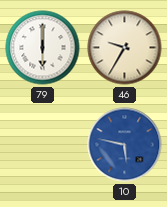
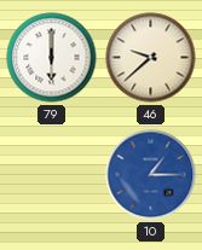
46: 9:35 -> 9:38 (151, 58)
10: 5:47 -> 1:15 (151, 175)
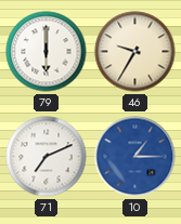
46: 9:38 -> 9:35 (135, 52)
71: none -> 7:11 (47, 157)
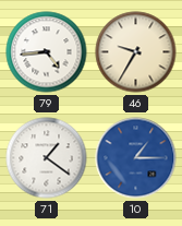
79: 6:00 -> 4:44 (47, 52)
71: 7:11 -> 1:21 (47, 158)
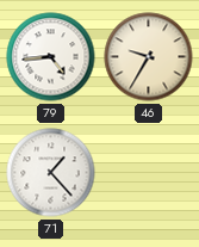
71: 1:21 -> 1:23 (51, 173)
10: 1:15 -> none (136, 158)
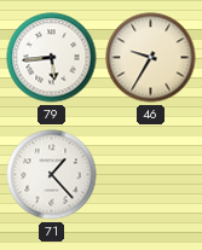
79: 4:44 -> 5:44 (52, 58)
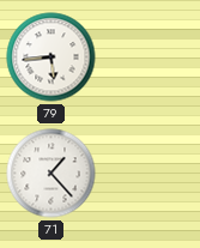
46: 9:35 -> none (151, 58)
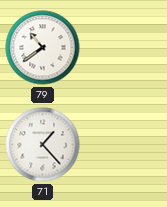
79: 5:44 -> 10:39 (43, 48)
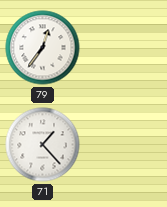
79: 10:39 -> 12:36 (43, 48)
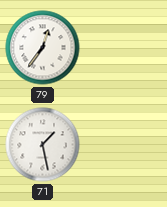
71: 1:23 -> 1:28 (43, 145)
